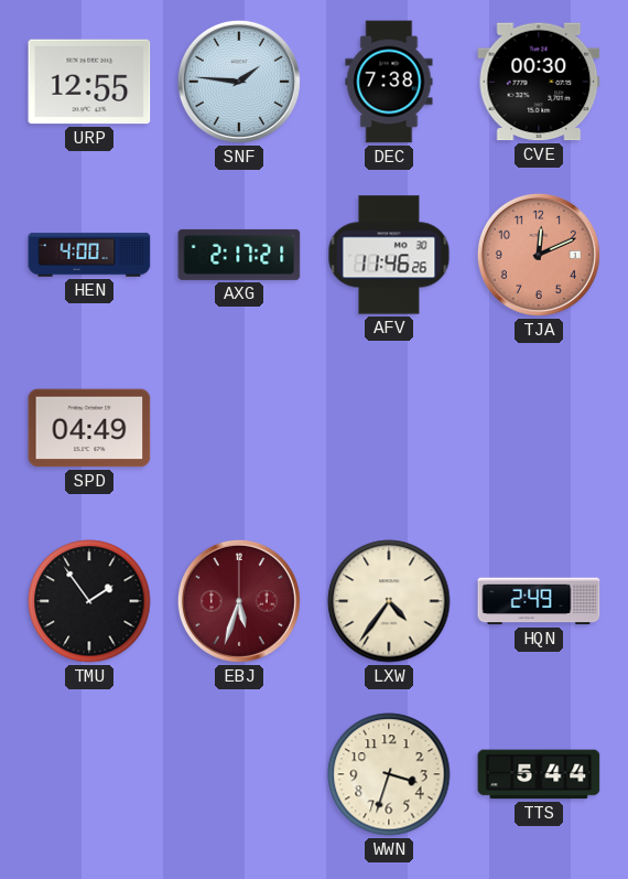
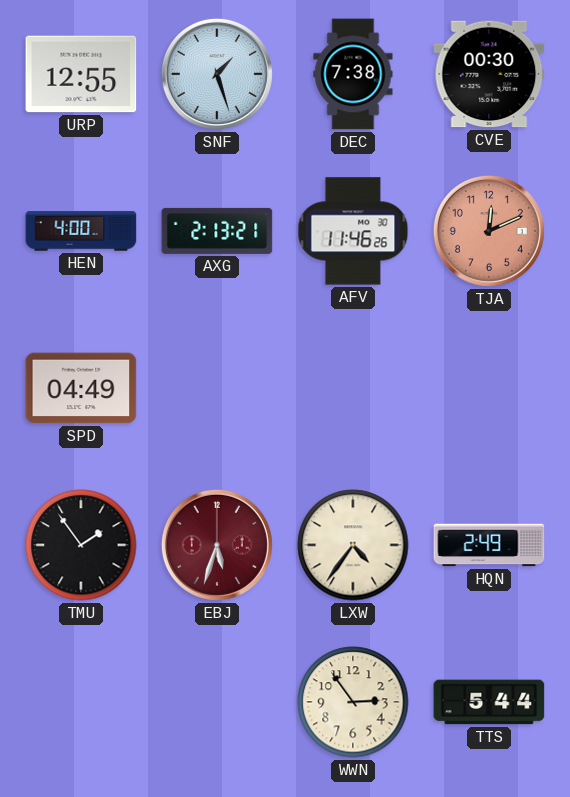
SNF: 1:46 -> 1:27 (217, 74)
AXG: 2:17 -> 2:13 (217, 231)
WWN: 3:33 -> 2:54 (353, 702)
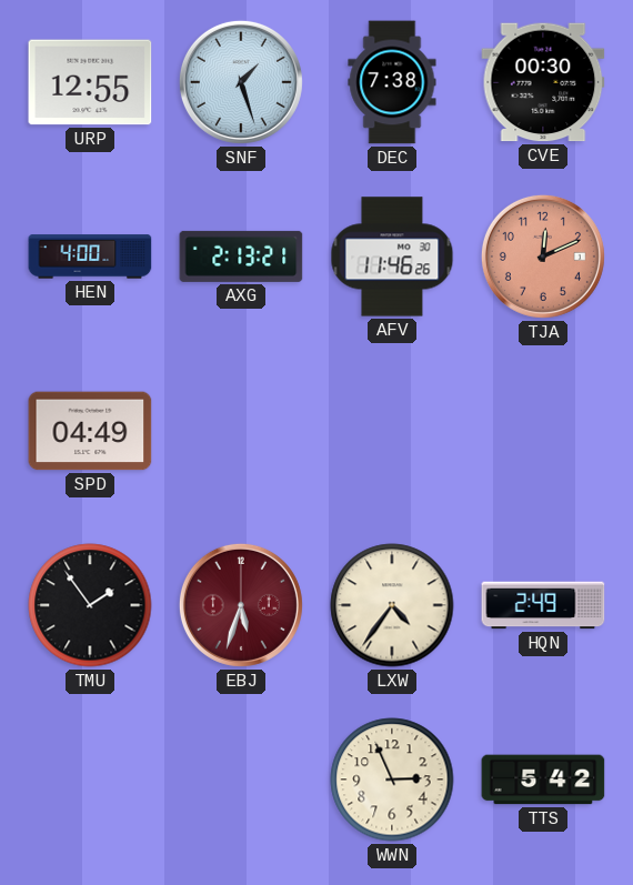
WWN: 2:54 -> 2:56 (392, 780)
TTS: 5:44 -> 5:42 (543, 780)
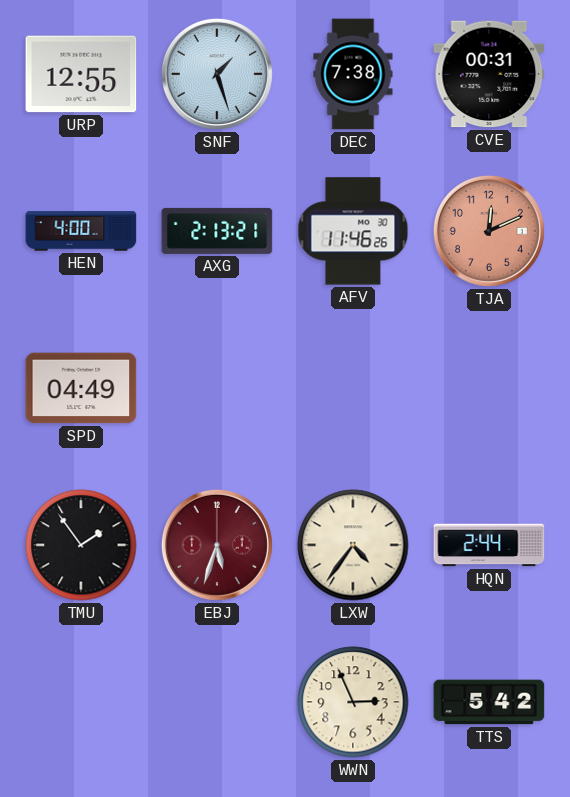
CVE: 00:30 -> 00:31 (489, 74)
HQN: 2:49 -> 2:44 (489, 545)
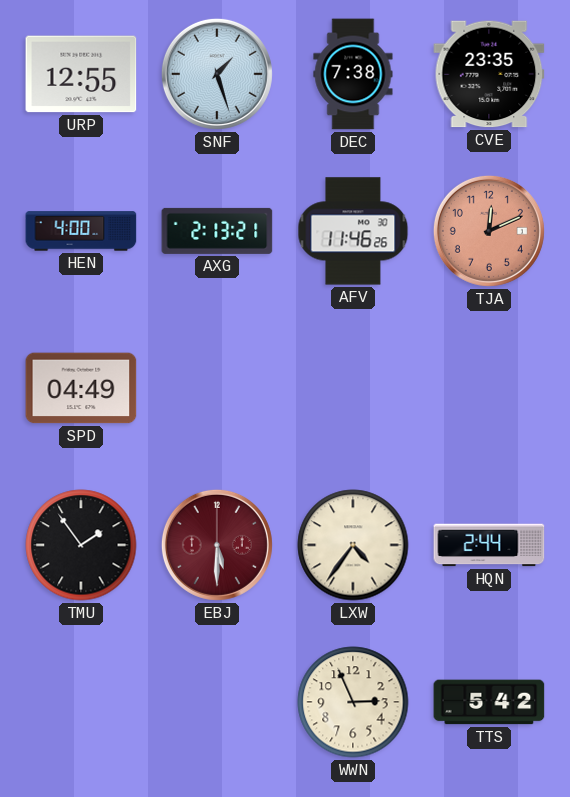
CVE: 00:31 -> 23:35 (489, 74)
EBJ: 5:33 -> 5:30 (217, 545)
